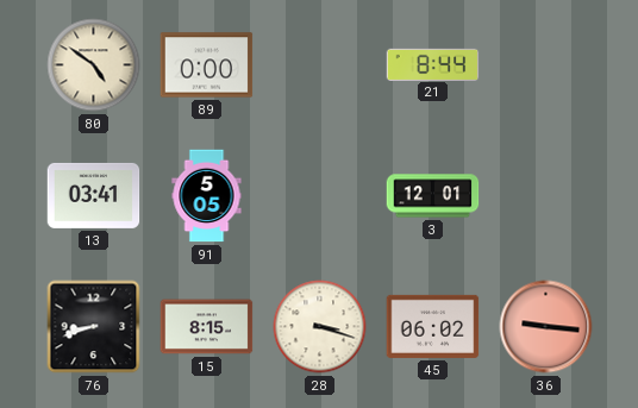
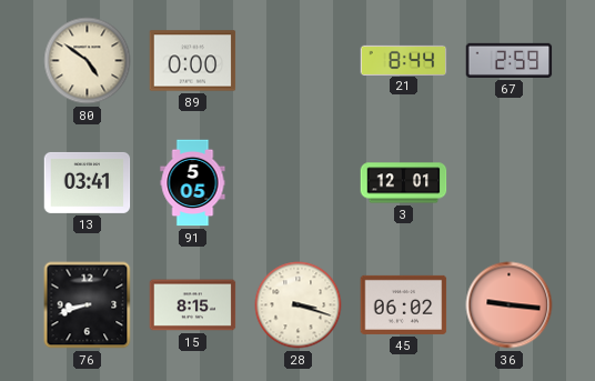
67: none -> 2:59 (510, 60)
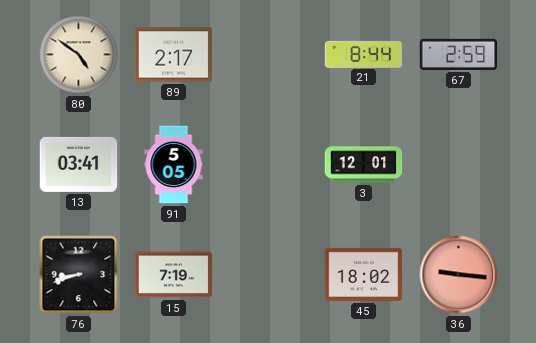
89: 0:00 -> 2:17 (174, 55)
15: 8:15 -> 7:19 (174, 275)
28: 3:18 -> none (299, 305)
45: 06:02 -> 18:02 (364, 274)
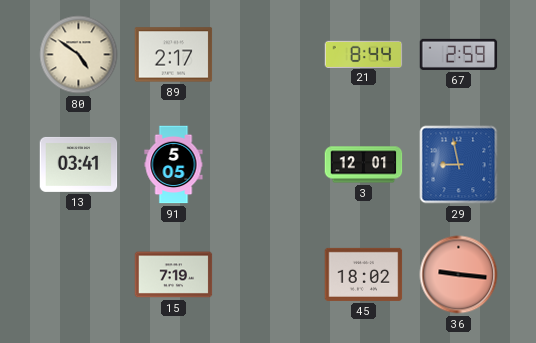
29: none -> 8:58 (459, 165)
76: 8:42 -> none (79, 275)
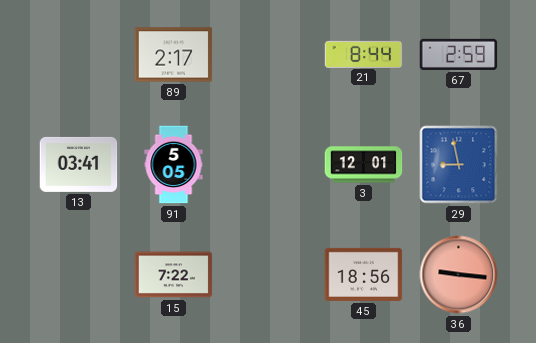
80: 4:51 -> none (79, 55)
15: 7:19 -> 7:22 (174, 275)
45: 18:02 -> 18:56 (364, 274)
